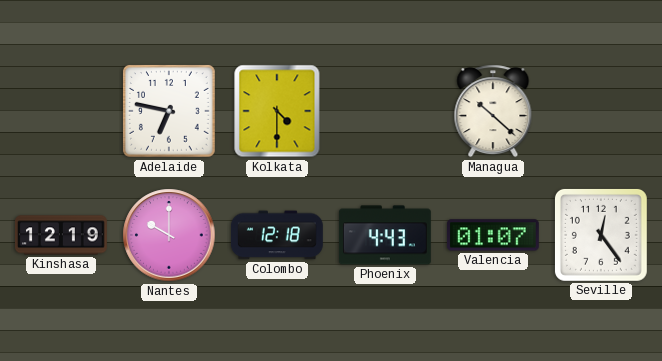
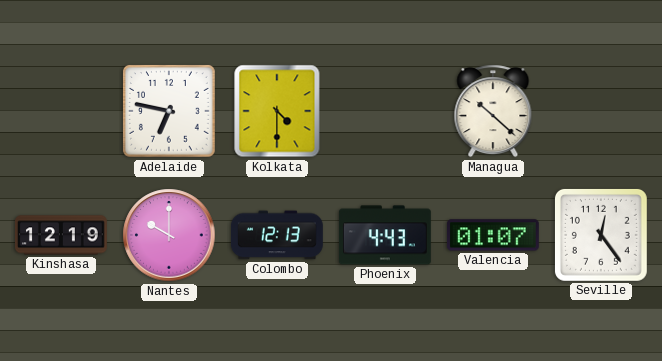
Colombo: 12:18 -> 12:13 (277, 235)
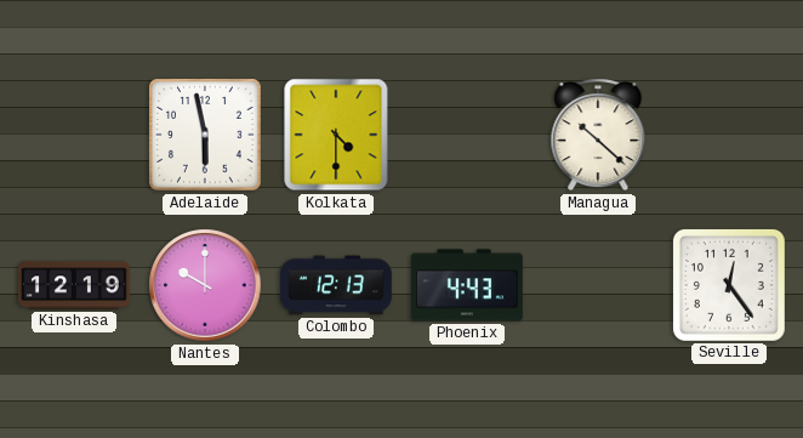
Adelaide: 6:47 -> 5:58 (205, 135)
Valencia: 01:07 -> none (493, 235)
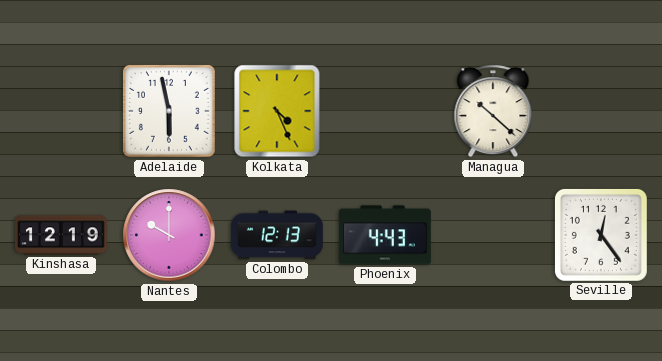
Kolkata: 4:30 -> 4:26 (277, 111)
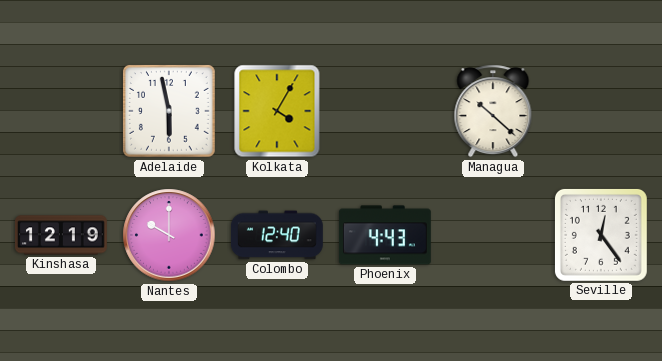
Kolkata: 4:26 -> 4:05 (277, 111)
Colombo: 12:13 -> 12:40 (277, 235)
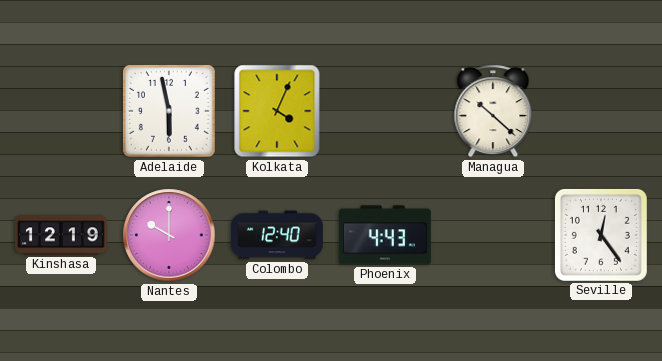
Kolkata: 4:05 -> 4:04 (277, 111)
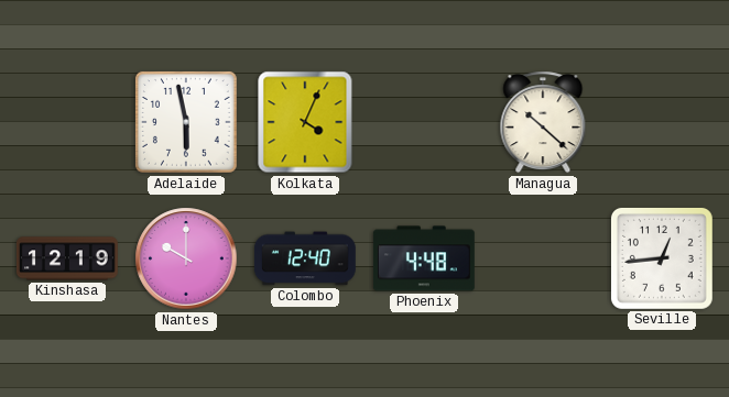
Phoenix: 4:43 -> 4:48 (424, 258)
Seville: 12:24 -> 12:44 (662, 258)
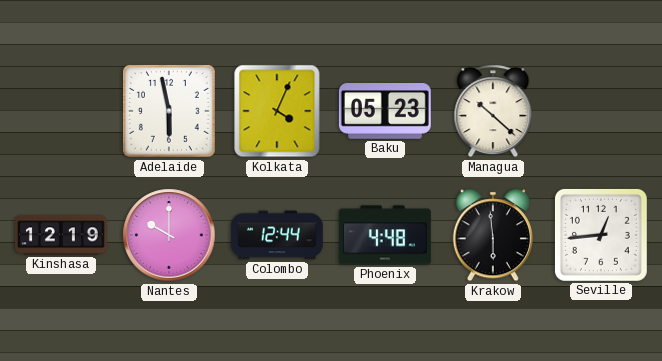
Baku: none -> 05:23 (385, 112)
Colombo: 12:40 -> 12:44 (277, 235)
Krakow: none -> 5:59 (493, 235)
